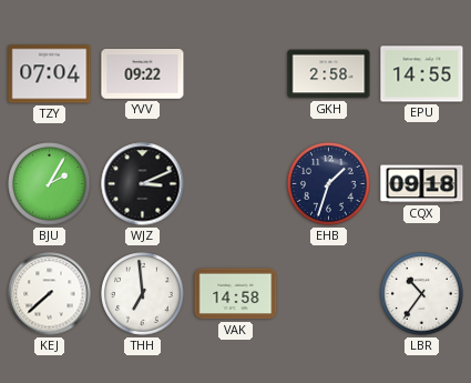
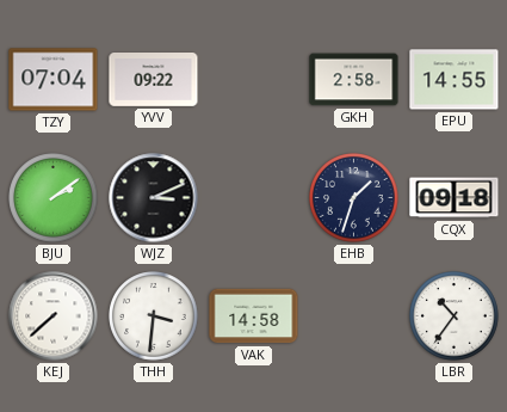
BJU: 2:05 -> 2:09 (54, 198)
THH: 6:59 -> 3:31 (154, 316)
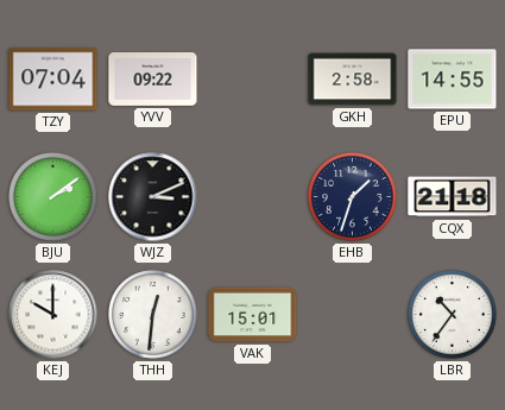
CQX: 09:18 -> 21:18 (453, 197)
KEJ: 7:38 -> 10:00 (53, 315)
THH: 3:31 -> 12:31 (153, 315)
VAK: 14:58 -> 15:01 (253, 315)
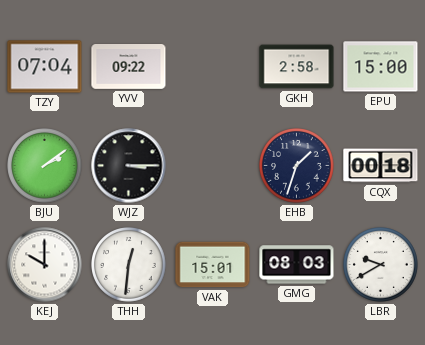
EPU: 14:55 -> 15:00 (381, 67)
WJZ: 3:11 -> 3:15 (129, 166)
CQX: 21:18 -> 00:18 (381, 166)
GMG: none -> 08:03 (297, 265)
LBR: 10:36 -> 9:40 (381, 265)
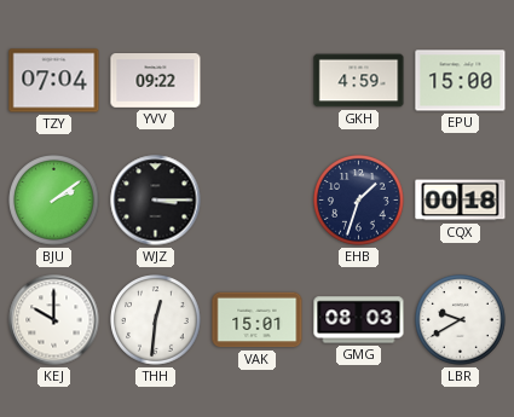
GKH: 2:58 -> 4:59 (359, 81)
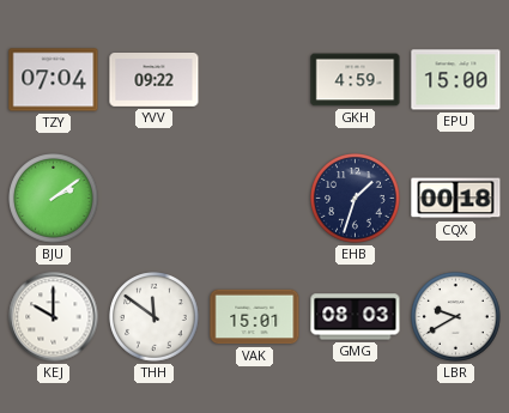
WJZ: 3:15 -> none (156, 201)
THH: 12:31 -> 11:51 (154, 317)
